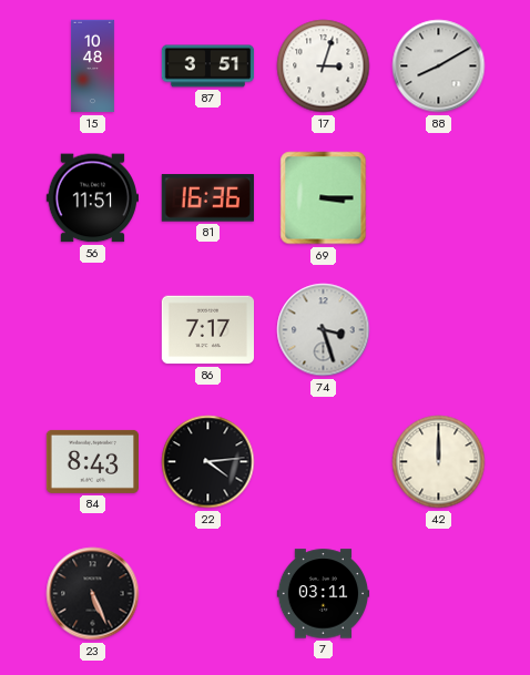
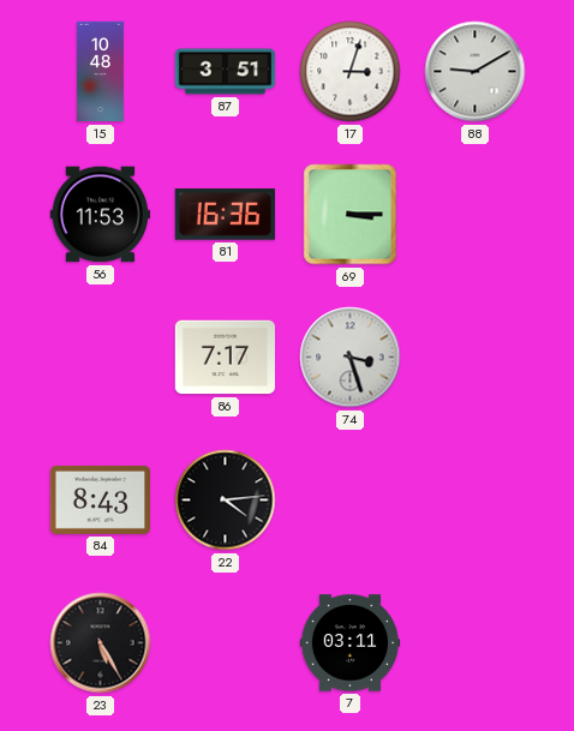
88: 8:10 -> 9:10 (476, 72)
56: 11:51 -> 11:53 (100, 215)
42: 12:00 -> none (439, 462)
23: 5:26 -> 5:25 (101, 643)
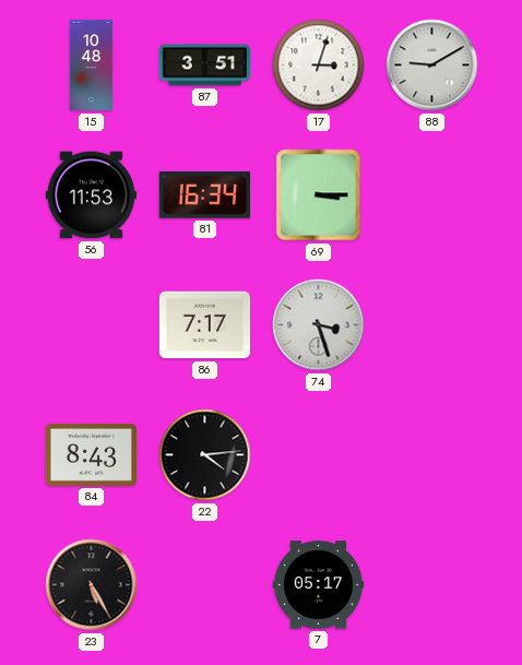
81: 16:36 -> 16:34 (204, 195)
7: 03:11 -> 05:17 (319, 585)
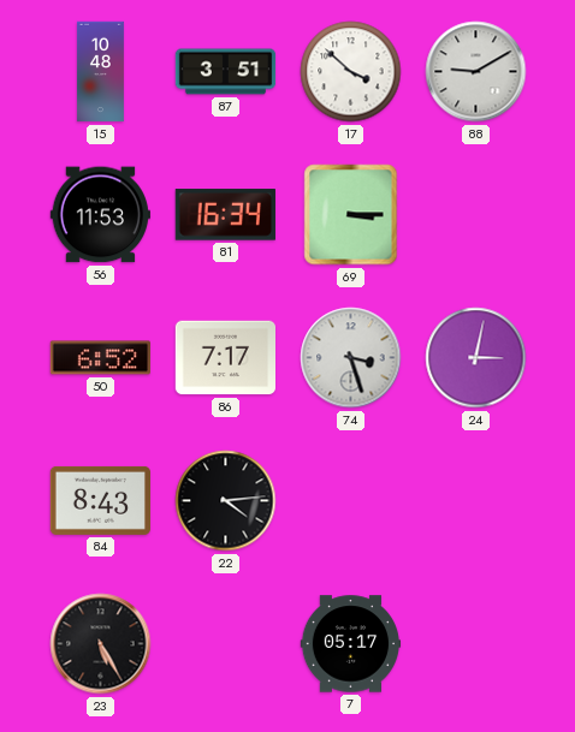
17: 3:03 -> 3:52 (351, 72)
50: none -> 6:52 (100, 358)
24: none -> 3:02 (476, 358)
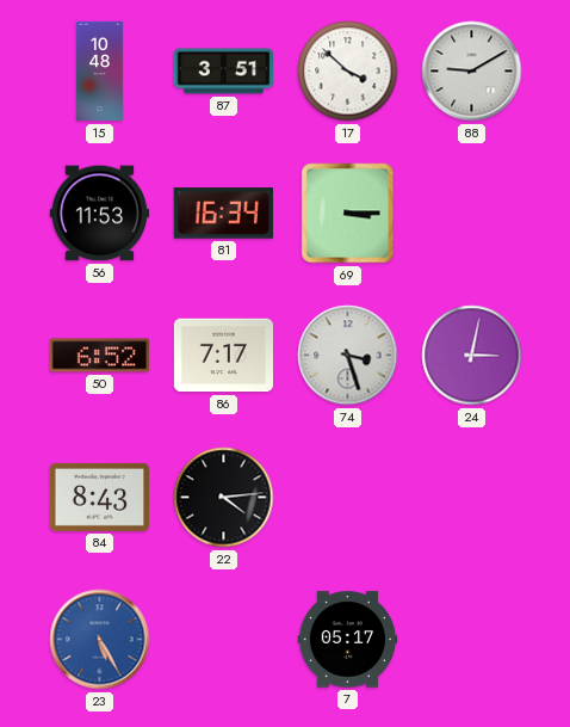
23 dial: black -> blue (100, 640)
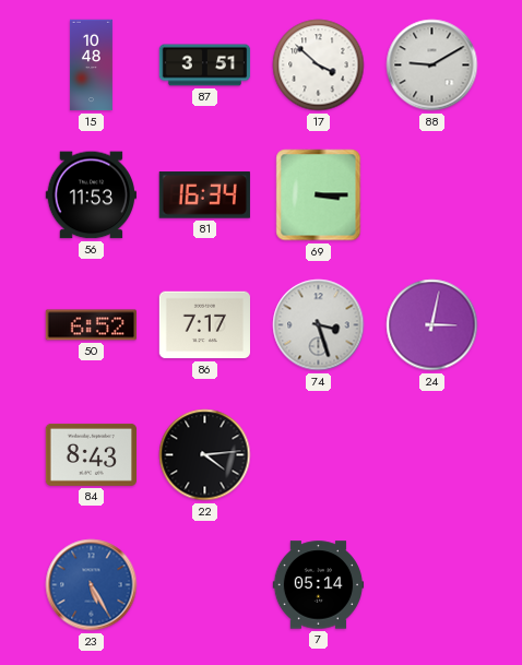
7: 05:17 -> 05:14 (319, 585)
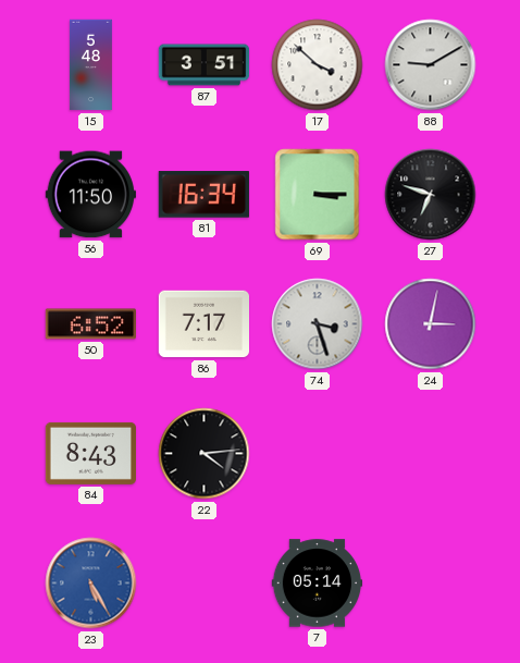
15: 10:48 -> 5:48 (90, 65)
56: 11:53 -> 11:50 (90, 195)
27: none -> 6:48 (431, 195)
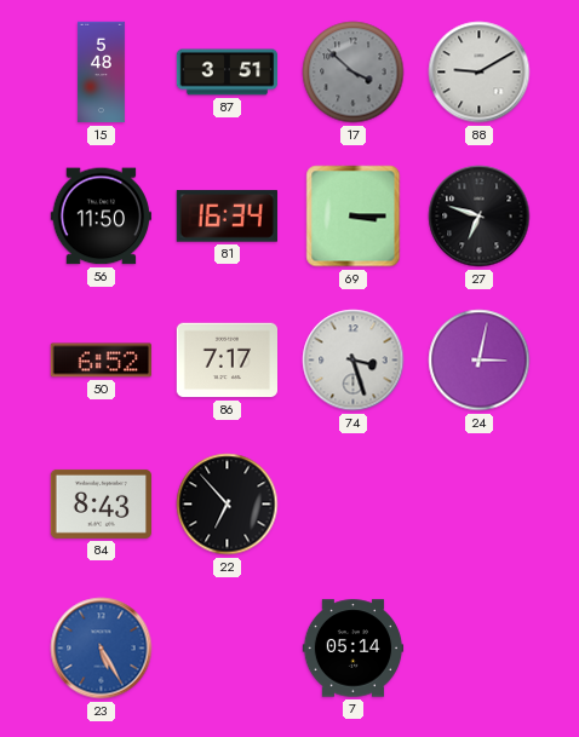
17 dial: white -> grey (354, 73)
22: 4:14 -> 6:53 (228, 505)
